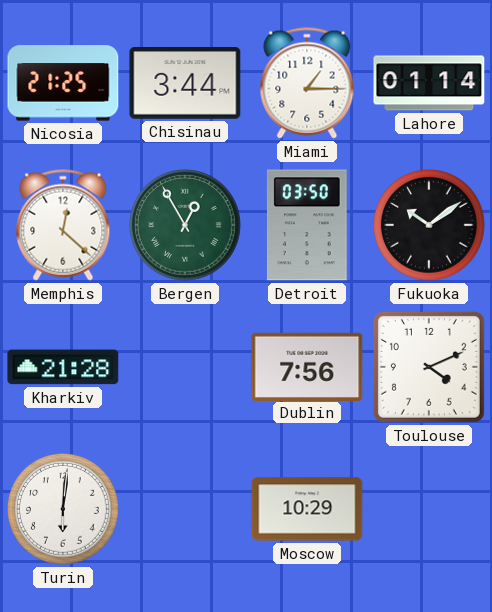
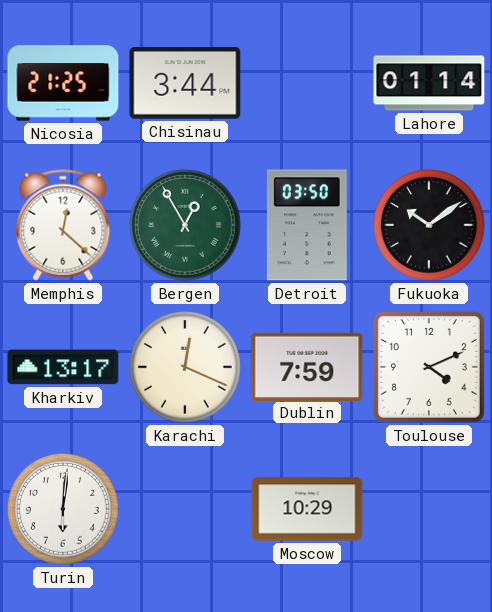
Miami: 1:15 -> none (307, 83)
Kharkiv: 21:28 -> 13:17 (63, 367)
Karachi: none -> 12:19 (186, 368)
Dublin: 7:56 -> 7:59 (307, 366)
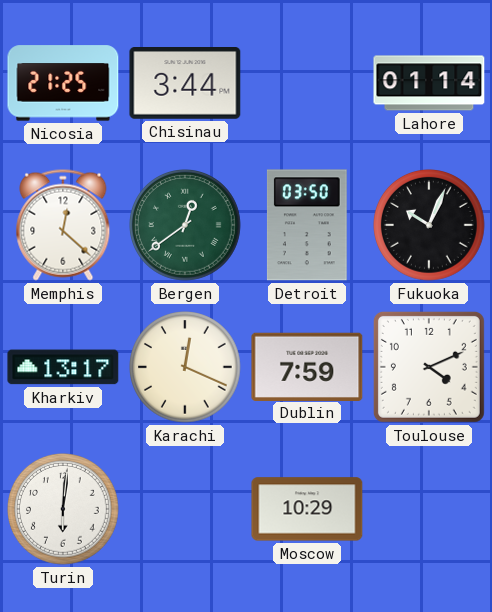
Bergen: 12:55 -> 12:39 (186, 226)
Fukuoka: 10:09 -> 10:04 (430, 226)
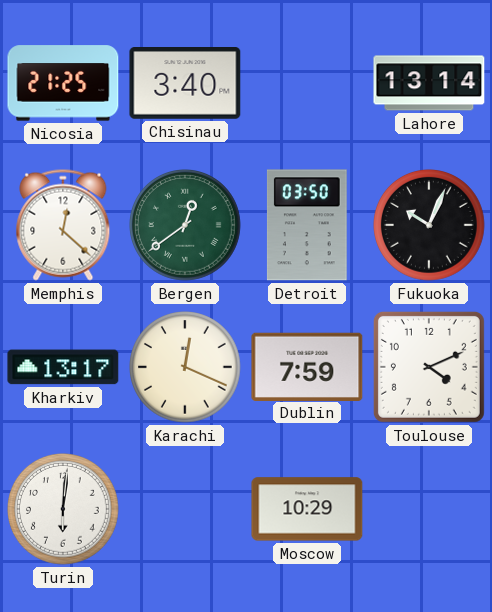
Chisinau: 3:44 -> 3:40 (185, 84)
Lahore: 01:14 -> 13:14 (429, 83)
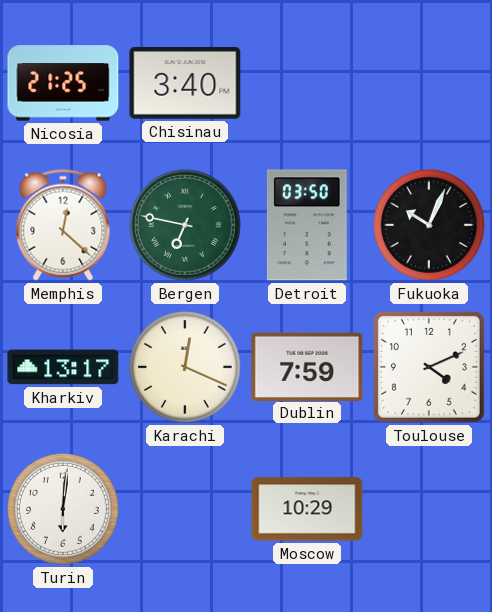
Lahore: 13:14 -> none (429, 83)
Bergen: 12:39 -> 6:47 (186, 226)
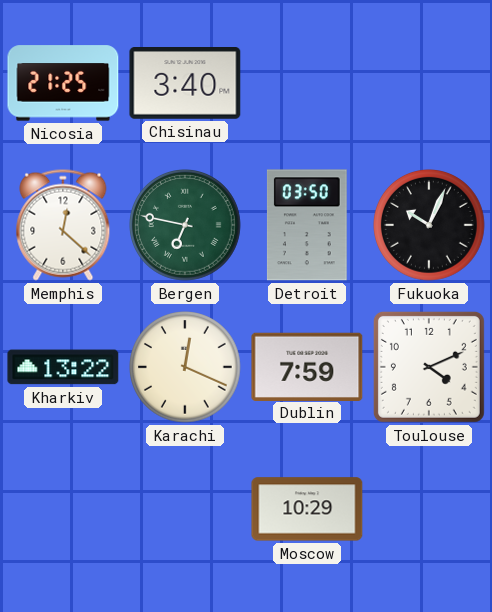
Kharkiv: 13:17 -> 13:22 (63, 367)
Turin: 6:01 -> none (64, 510)
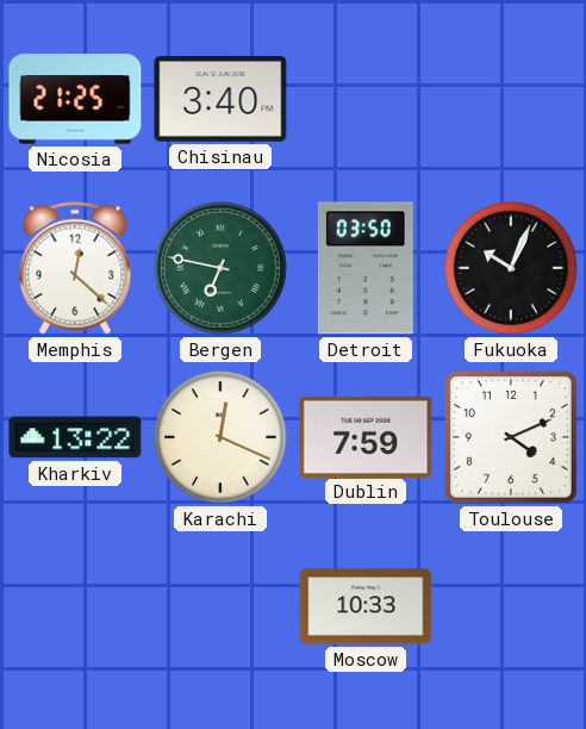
Moscow: 10:29 -> 10:33 (366, 606)
